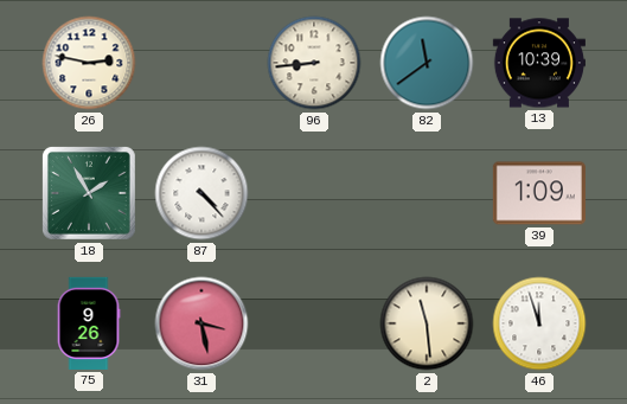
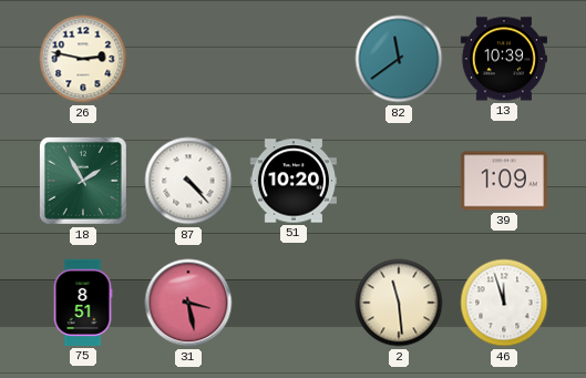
96: 8:44 -> none (314, 63)
51: none -> 10:20 (294, 181)
75: 9:26 -> 8:51 (83, 303)
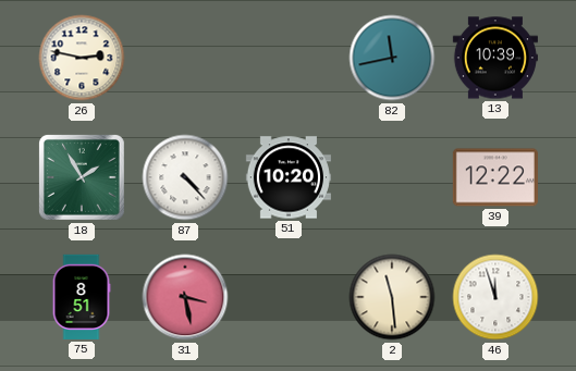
82: 11:39 -> 11:43 (392, 58)
39: 1:09 -> 12:22 (495, 177)
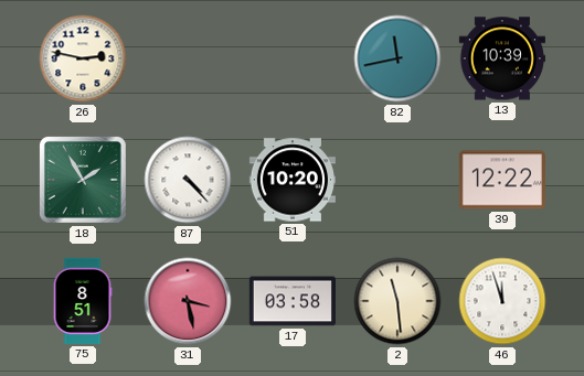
17: none -> 03:58 (293, 301)
